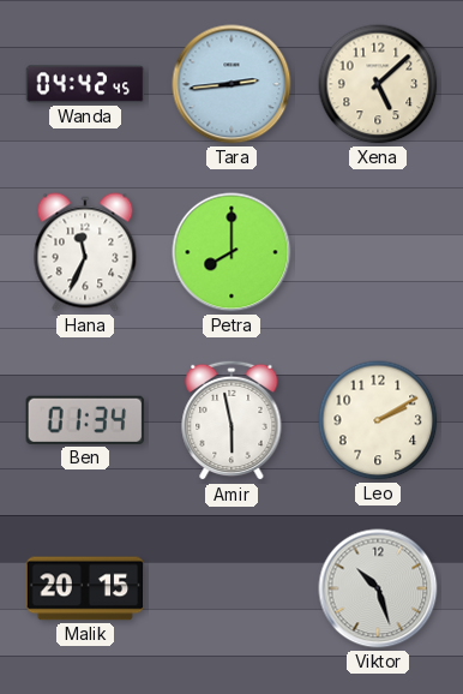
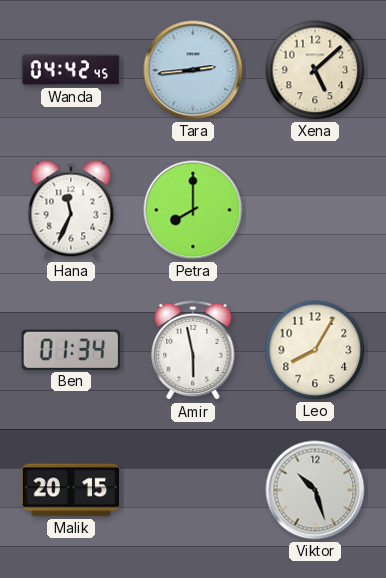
Leo: 2:10 -> 8:05 (315, 350)
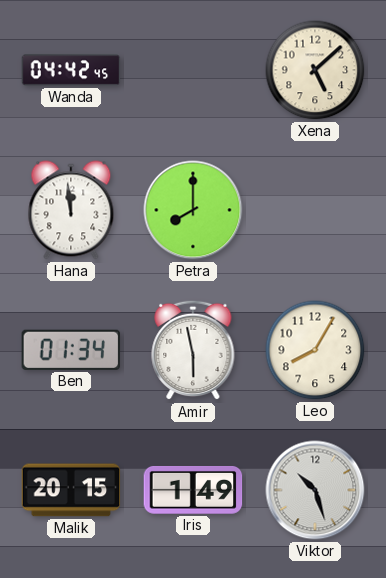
Tara: 2:44 -> none (193, 70)
Hana: 11:34 -> 11:59 (71, 210)
Iris: none -> 1:49 (193, 490)
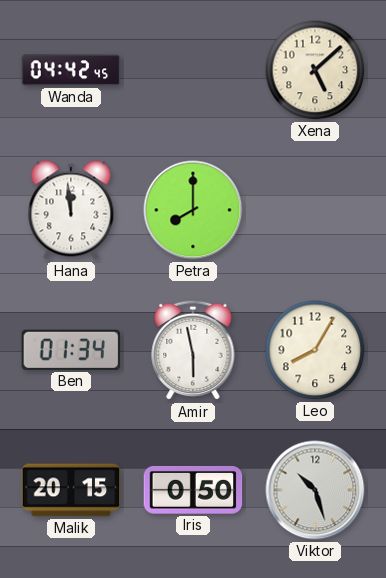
Iris: 1:49 -> 0:50 (193, 490)
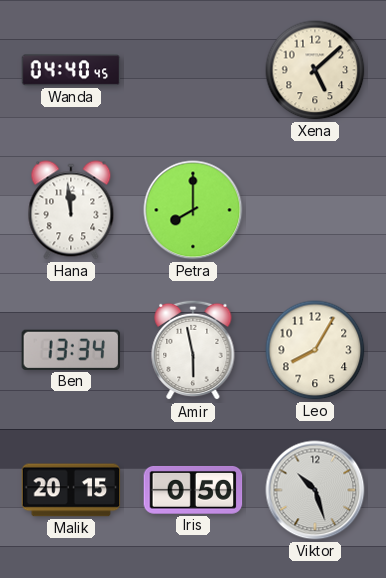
Wanda: 04:42 -> 04:40 (71, 70)
Ben: 01:34 -> 13:34 (71, 350)
